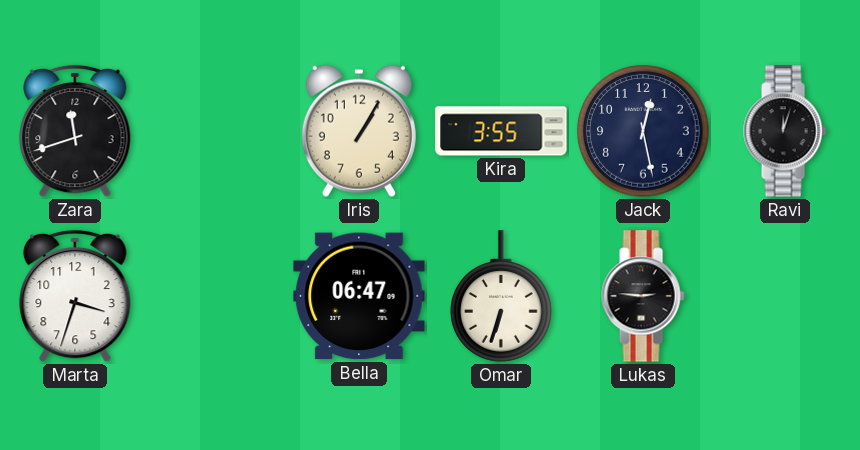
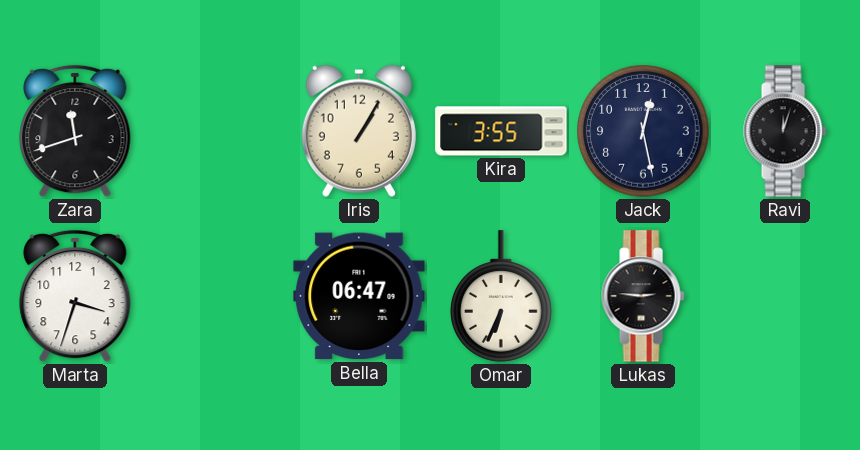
Omar: 6:33 -> 6:34 (502, 296)
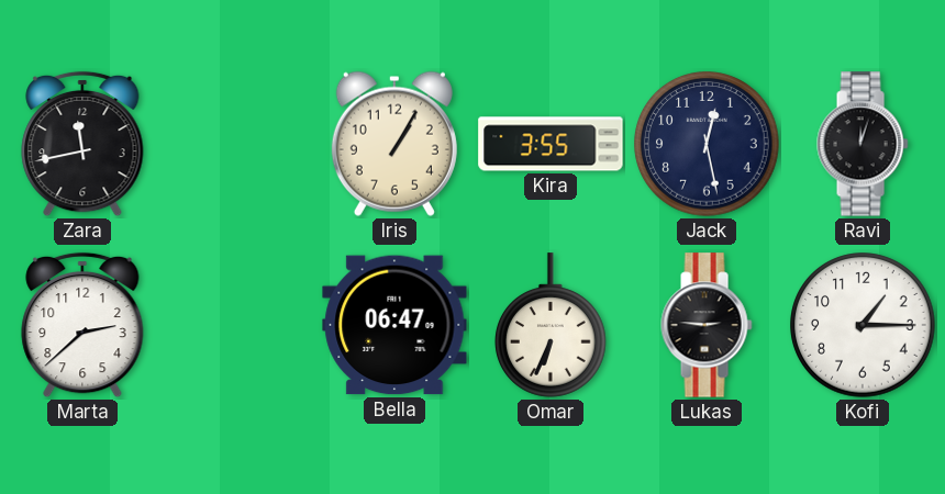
Zara: 11:42 -> 11:43 (82, 144)
Marta: 3:33 -> 2:38 (82, 325)
Kofi: none -> 1:15 (863, 325)
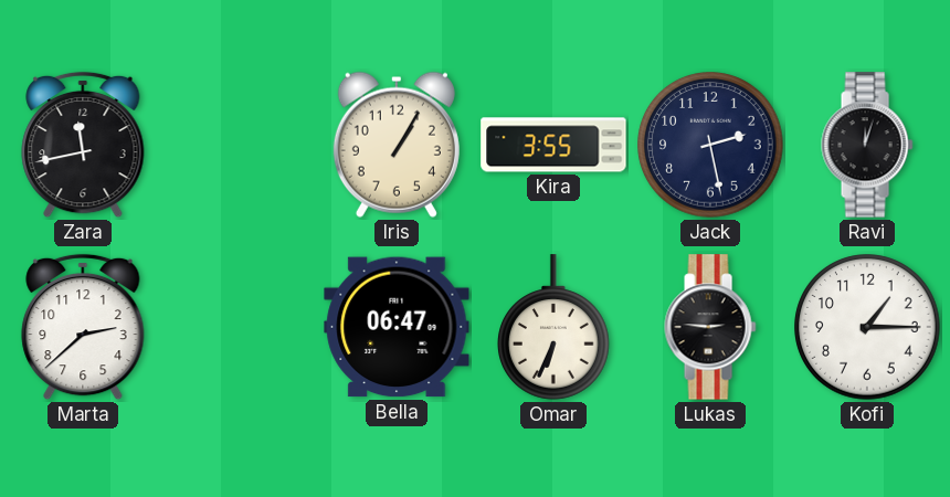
Jack: 12:28 -> 2:28 (710, 145)
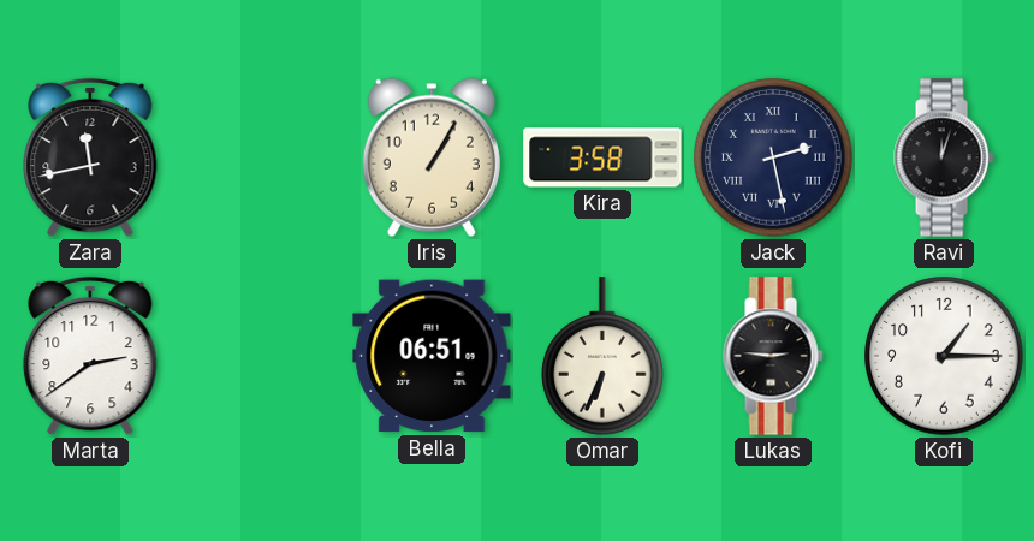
Kira: 3:55 -> 3:58 (602, 157)
Jack numerals: Arabic -> Roman (773, 157)
Marta: 2:38 -> 2:39 (90, 356)
Bella: 06:47 -> 06:51 (432, 356)
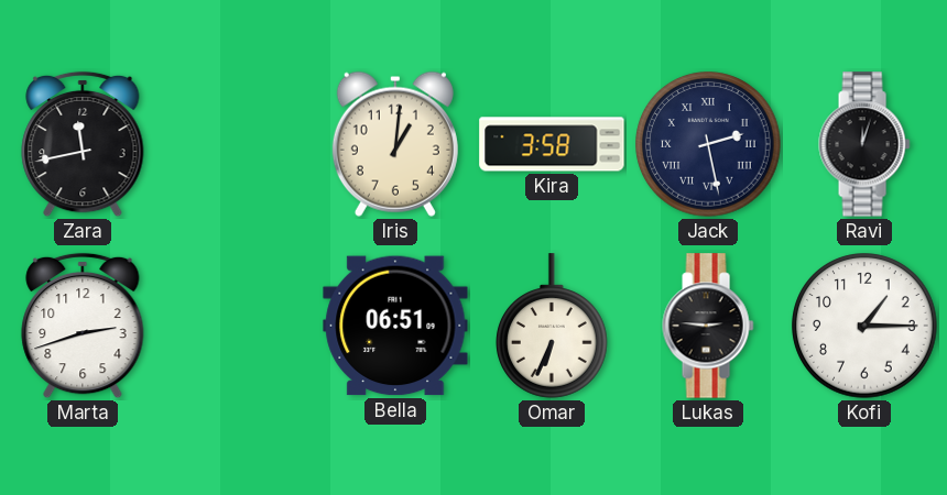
Iris: 1:05 -> 1:01 (395, 144)
Marta: 2:39 -> 2:42 (83, 326)
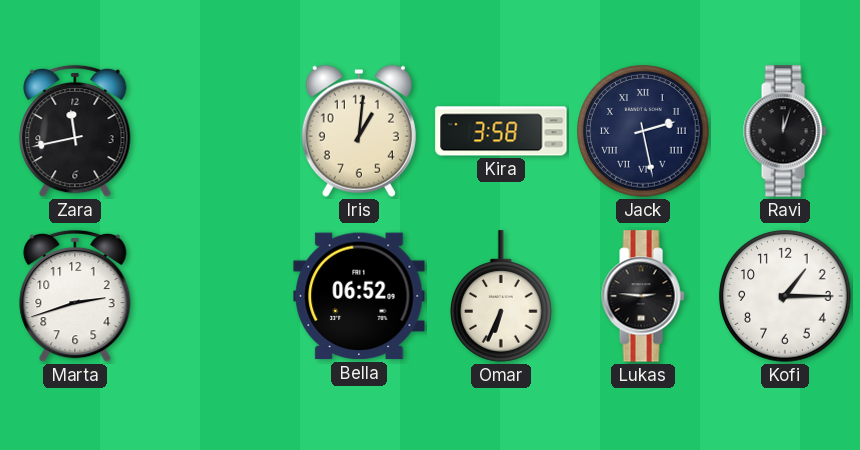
Bella: 06:51 -> 06:52 (359, 296)
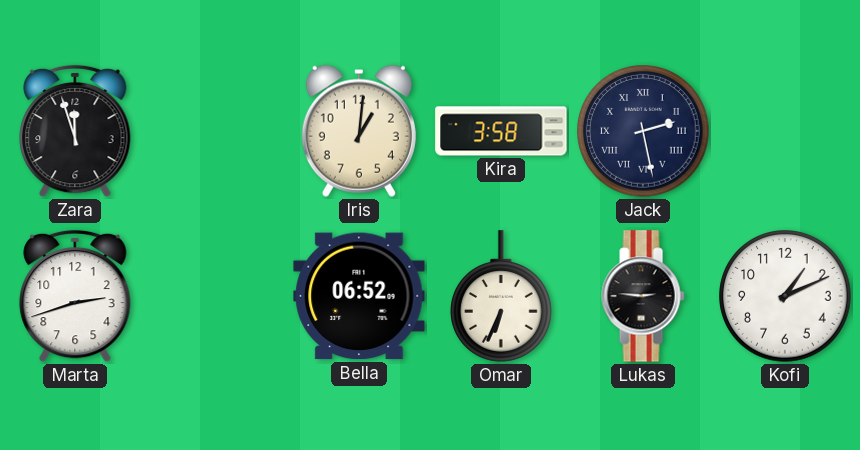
Zara: 11:43 -> 11:57 (75, 131)
Ravi: 12:03 -> none (785, 131)
Kofi: 1:15 -> 1:11 (785, 296)
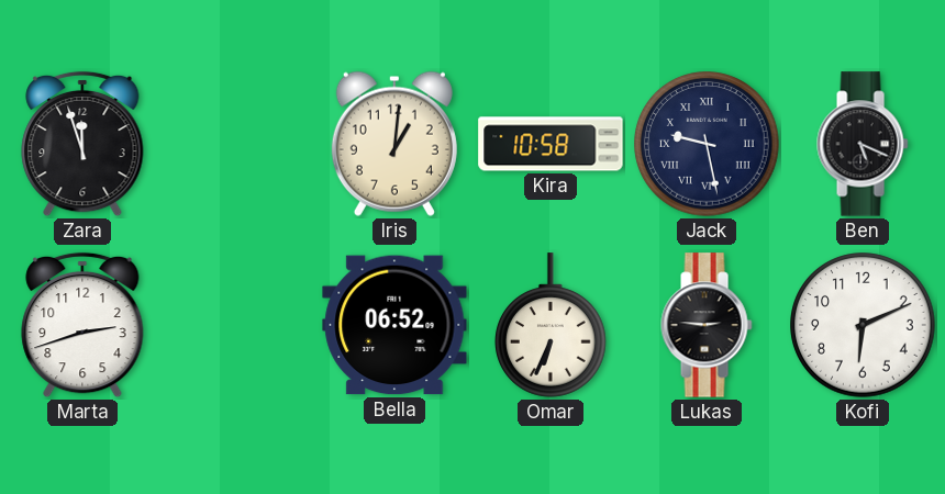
Kira: 3:58 -> 10:58 (551, 144)
Jack: 2:28 -> 9:28 (707, 144)
Ben: none -> 5:19 (863, 144)
Kofi: 1:11 -> 6:11 (863, 325)
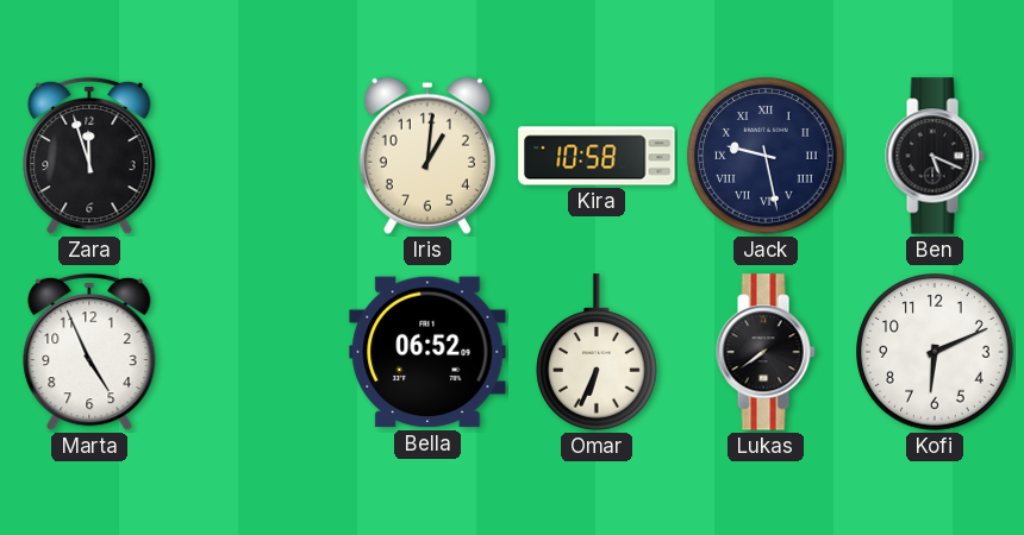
Marta: 2:42 -> 4:56 (89, 352)
Lukas: 2:46 -> 7:39 (766, 352)
